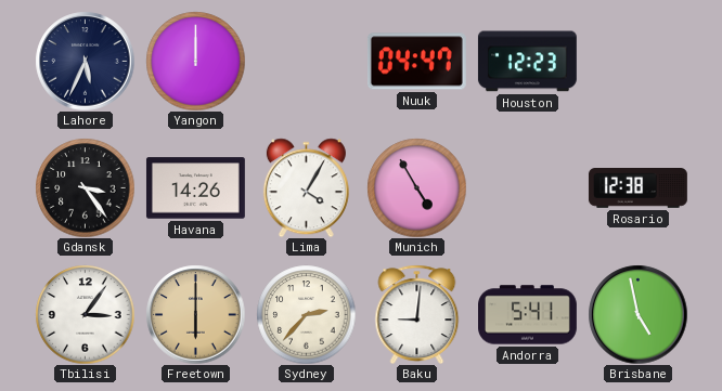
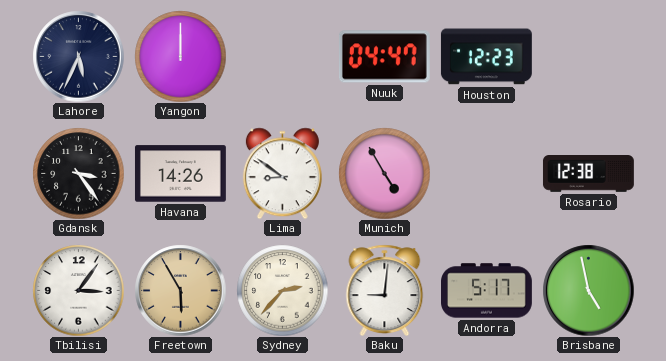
Lima: 4:05 -> 8:51 (282, 173)
Freetown: 6:00 -> 5:55 (180, 290)
Andorra: 5:41 -> 5:17 (487, 291)
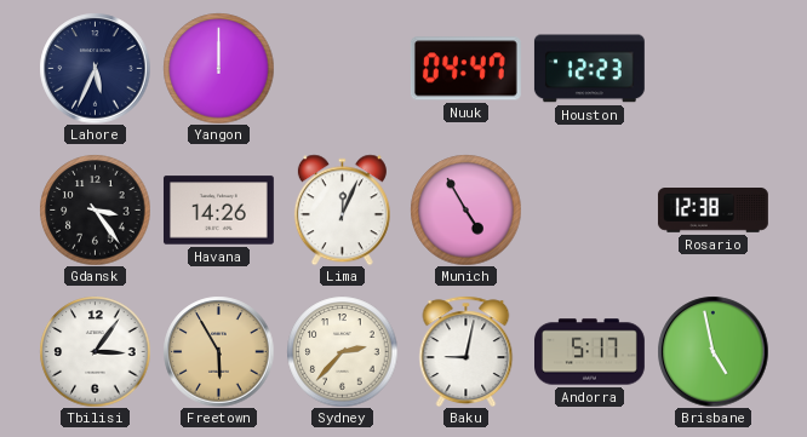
Lima: 8:51 -> 12:04 (342, 209)
Baku: 9:01 -> 9:02 (467, 351)
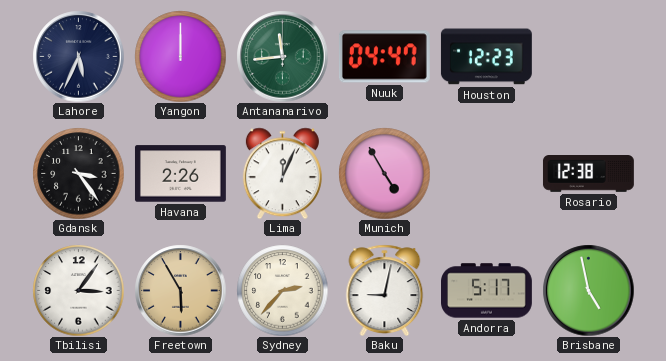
Antananarivo: none -> 11:44 (282, 56)
Havana: 14:26 -> 2:26 (180, 174)
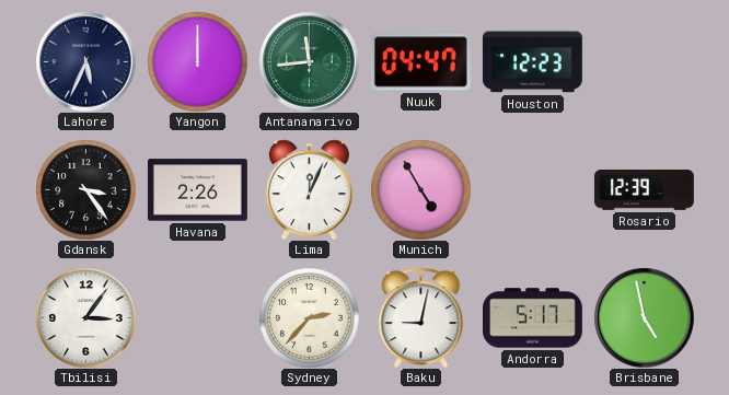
Rosario: 12:38 -> 12:39 (645, 190)
Freetown: 5:55 -> none (180, 290)
